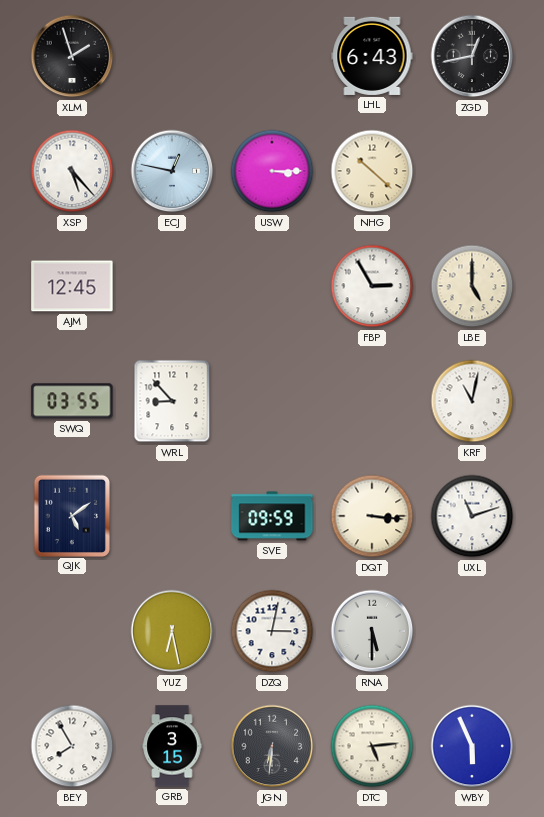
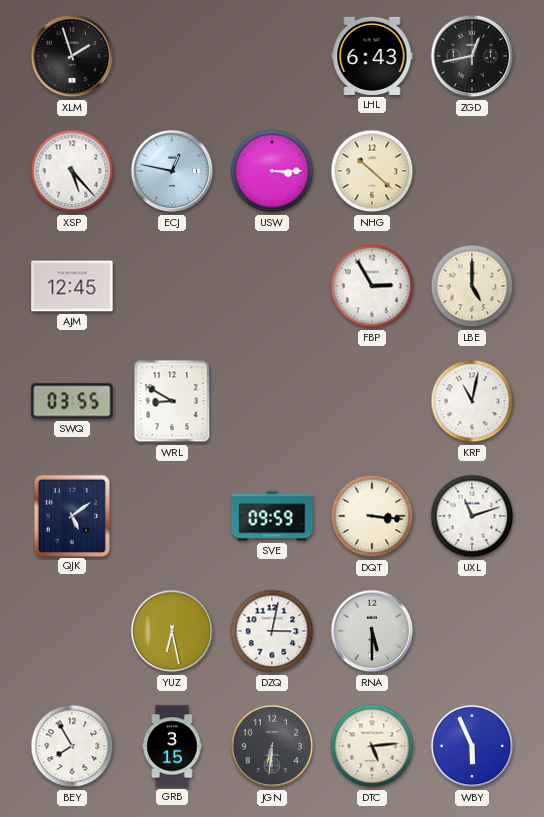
WRL: 8:53 -> 8:50 (172, 401)
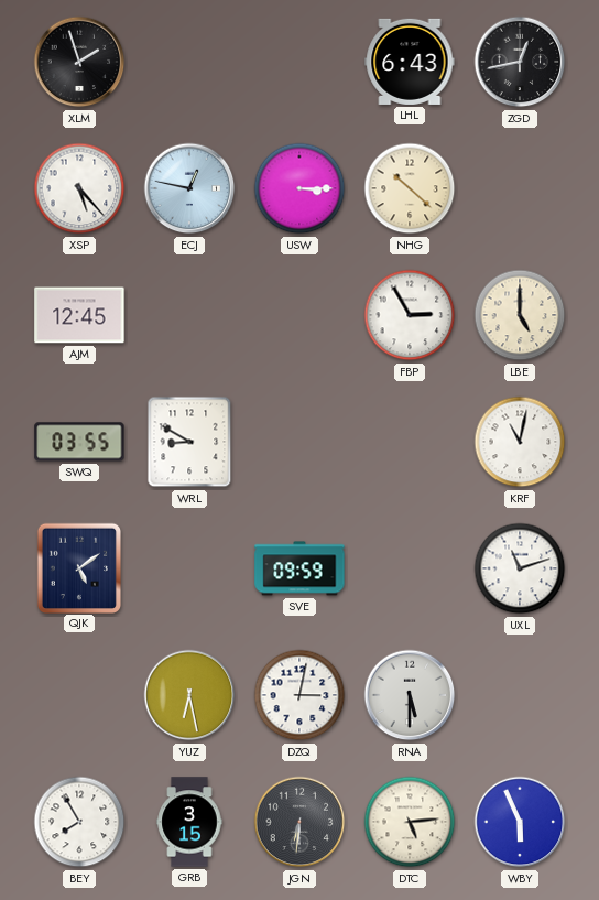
DQT: 3:16 -> none (372, 516)
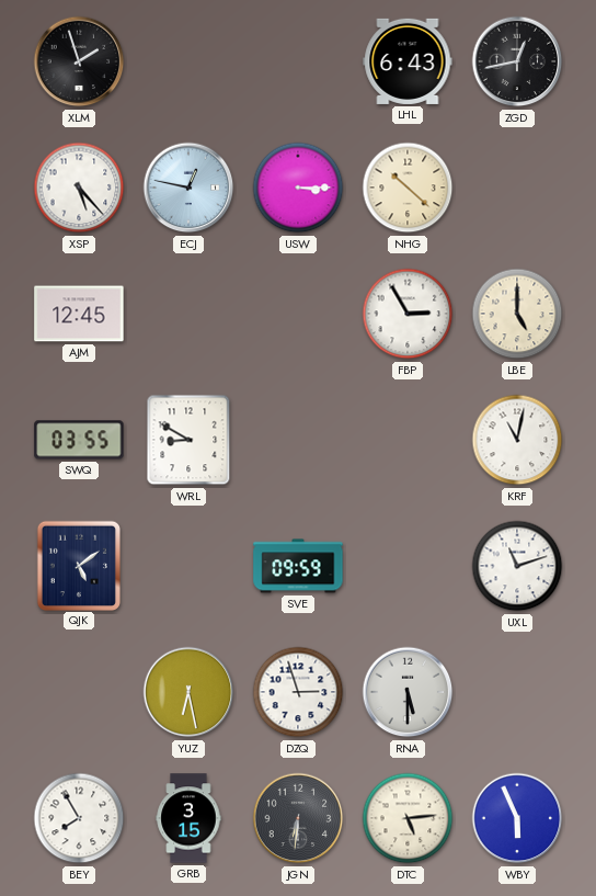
DZQ: 3:02 -> 2:57 (298, 692)
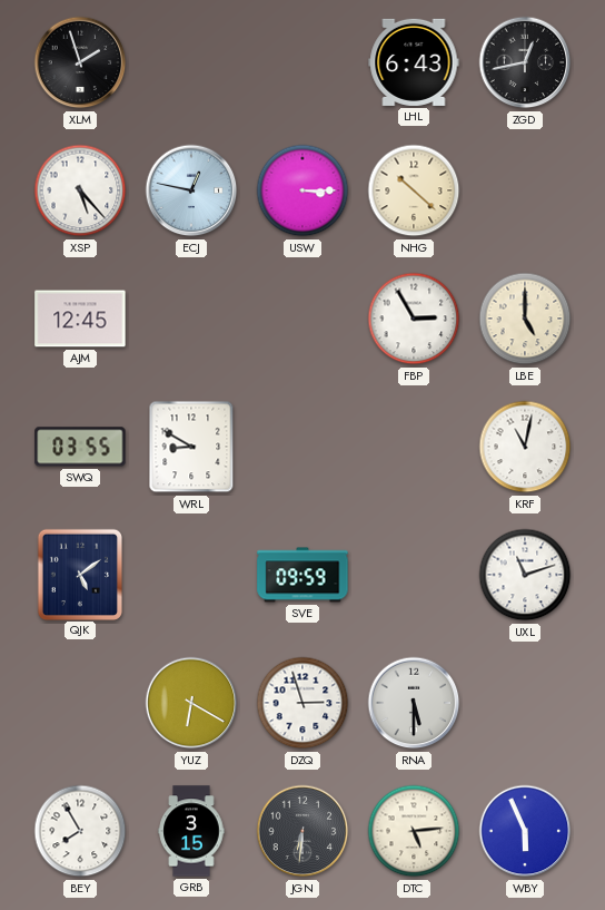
YUZ: 6:28 -> 6:20 (191, 703)
